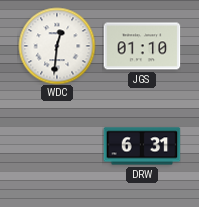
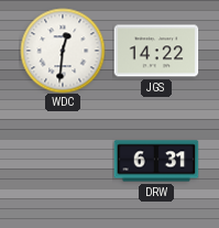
JGS: 01:10 -> 14:22 (156, 51)
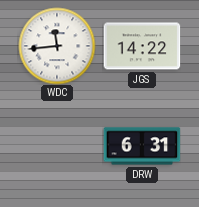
WDC: 12:31 -> 11:44 (57, 46)
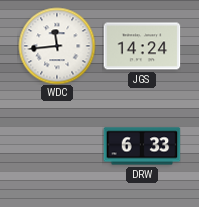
JGS: 14:22 -> 14:24 (142, 46)
DRW: 6:31 -> 6:33 (142, 146)
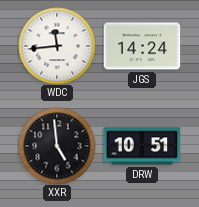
XXR: none -> 4:59 (57, 146)
DRW: 6:33 -> 10:51 (142, 146)
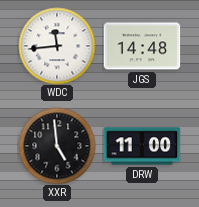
JGS: 14:24 -> 14:48 (142, 46)
DRW: 10:51 -> 11:00 (142, 146)
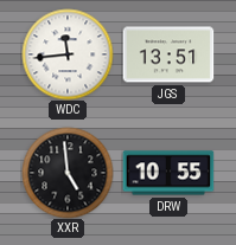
JGS: 14:48 -> 13:51 (168, 54)
DRW: 11:00 -> 10:55 (168, 173)
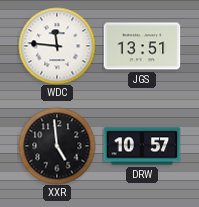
WDC: 11:44 -> 11:46 (57, 46)
DRW: 10:55 -> 10:57 (142, 146)
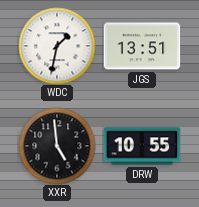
WDC: 11:46 -> 1:32 (57, 46)
DRW: 10:57 -> 10:55 (142, 146)
